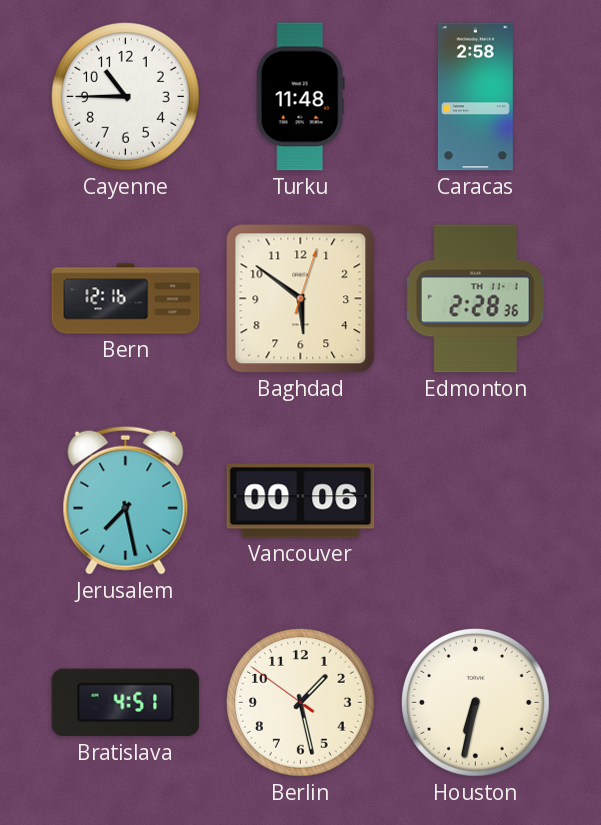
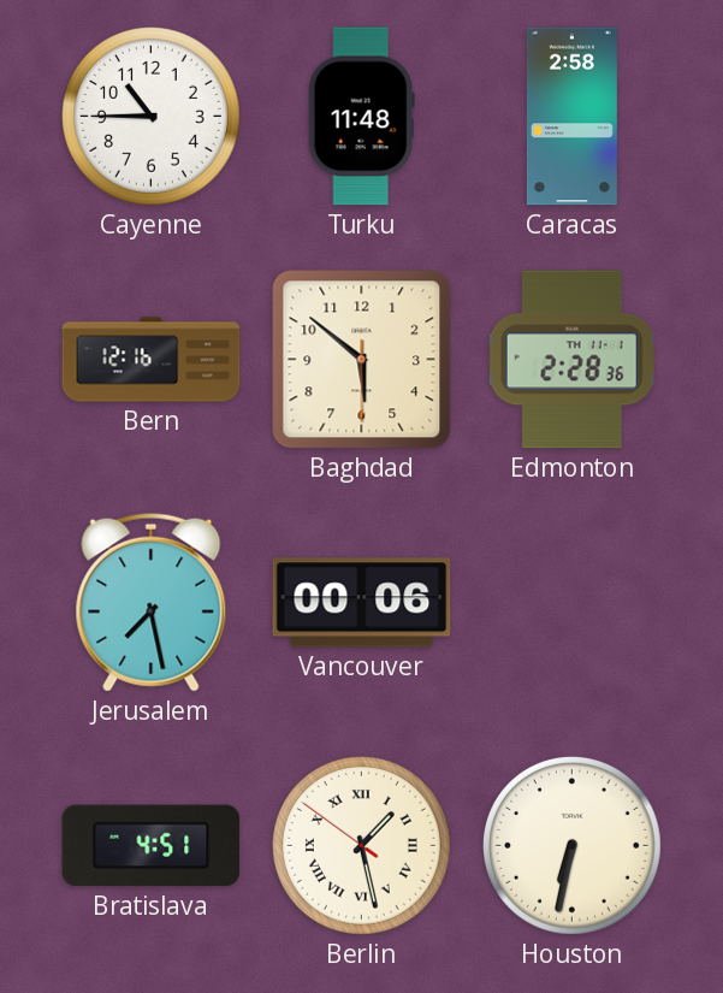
Baghdad: 5:51:03 -> 5:51:30 (362, 360)
Berlin numerals: Arabic -> Roman (361, 845)
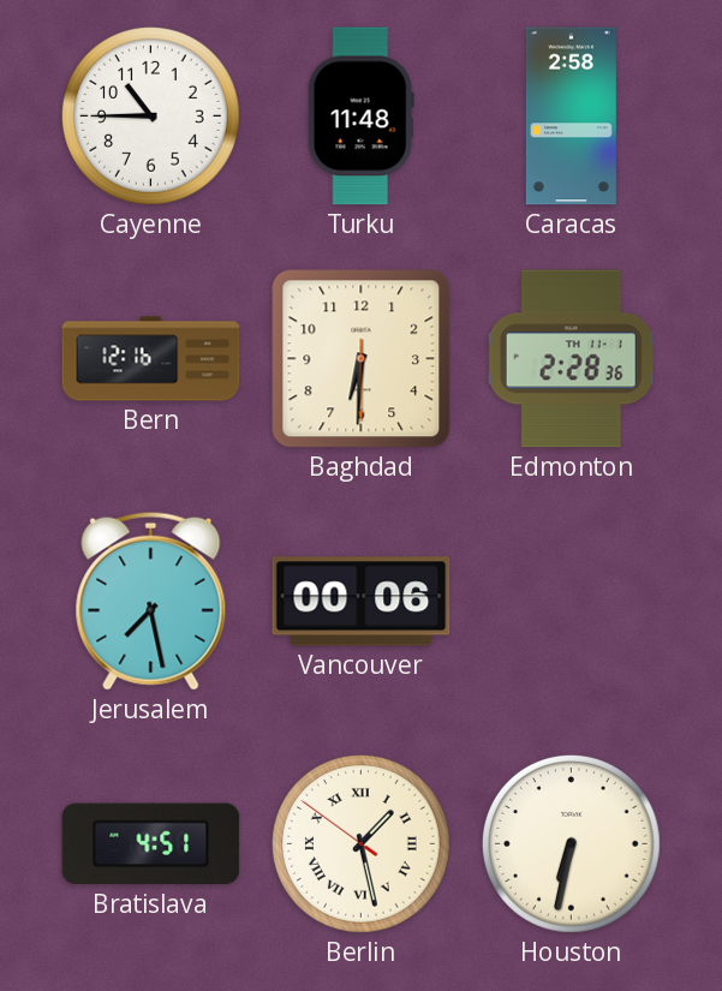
Baghdad: 5:51 -> 6:30 (362, 359)
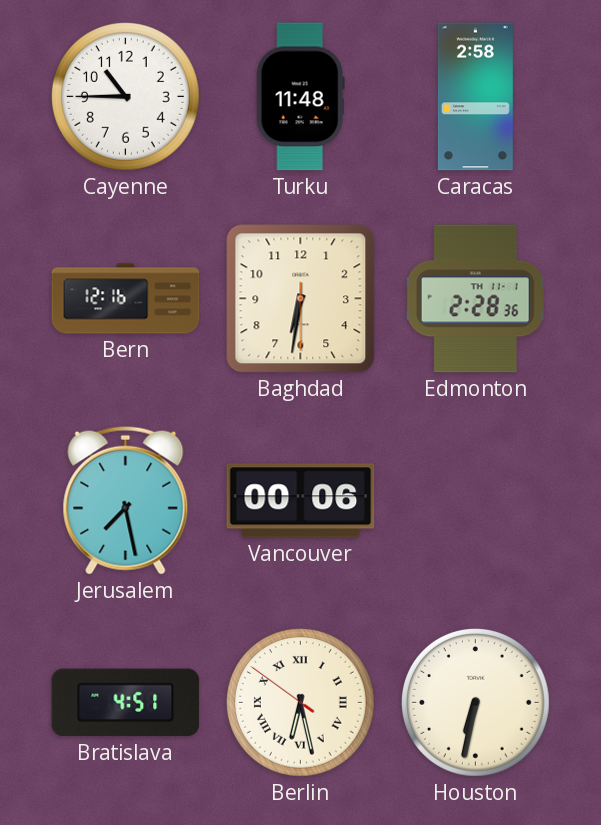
Baghdad: 6:30 -> 6:31 (301, 299)
Berlin: 1:27 -> 6:27 (300, 702)
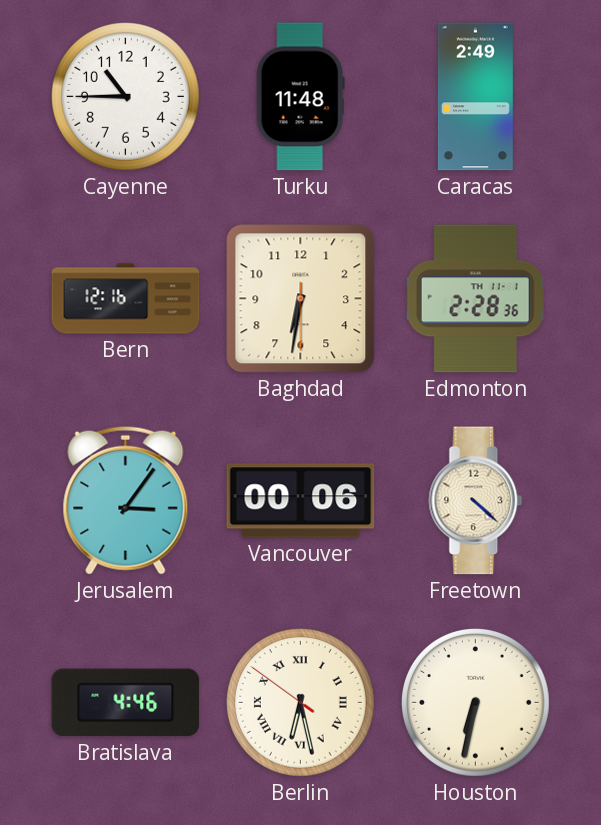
Caracas: 2:58 -> 2:49 (475, 97)
Jerusalem: 7:28 -> 3:06 (126, 500)
Freetown: none -> 4:22 (476, 501)
Bratislava: 4:51 -> 4:46 (126, 703)
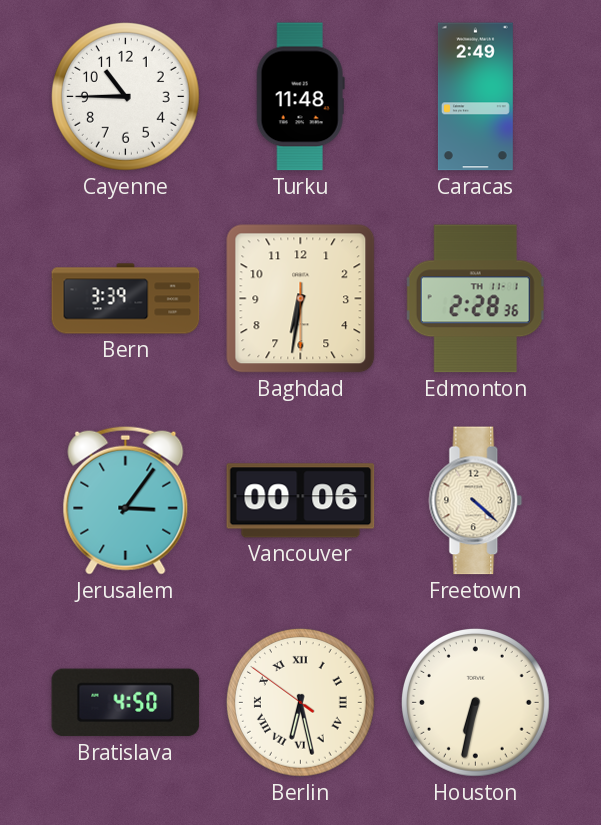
Bern: 12:16 -> 3:39 (126, 299)
Bratislava: 4:46 -> 4:50 (126, 703)
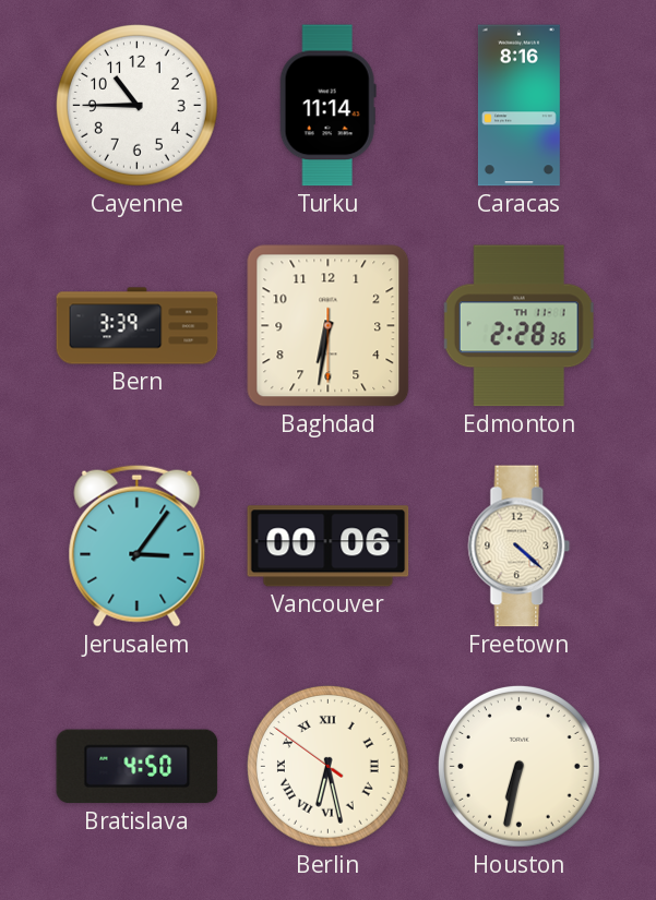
Turku: 11:48 -> 11:14 (327, 106)
Caracas: 2:49 -> 8:16 (518, 106)
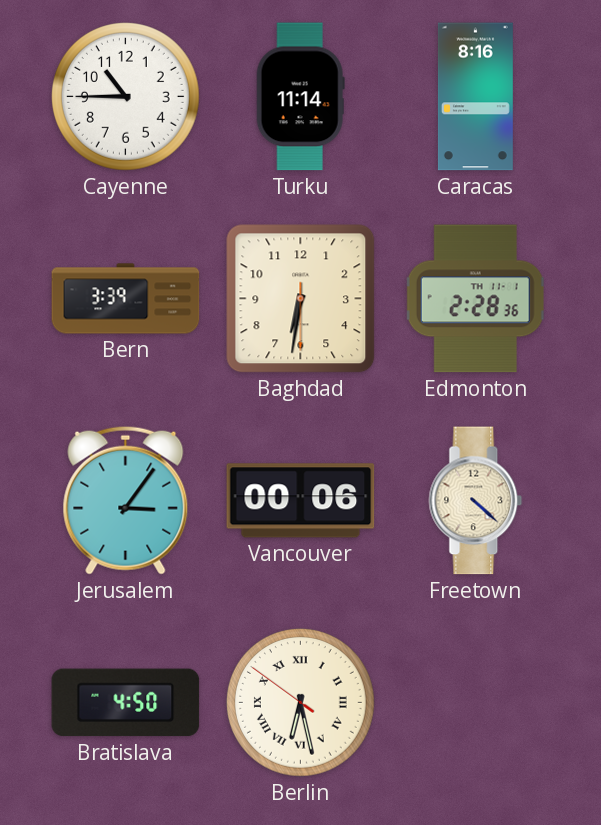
Houston: 6:32 -> none (518, 766)
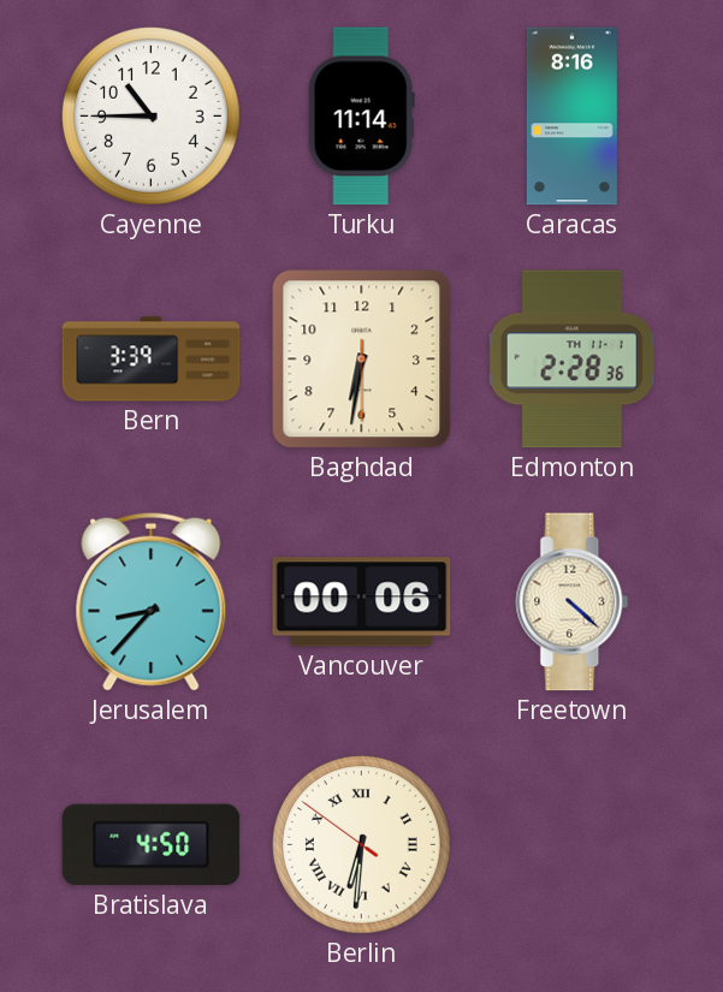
Jerusalem: 3:06 -> 8:37 (152, 601)
Berlin: 6:27 -> 6:30 (361, 844)
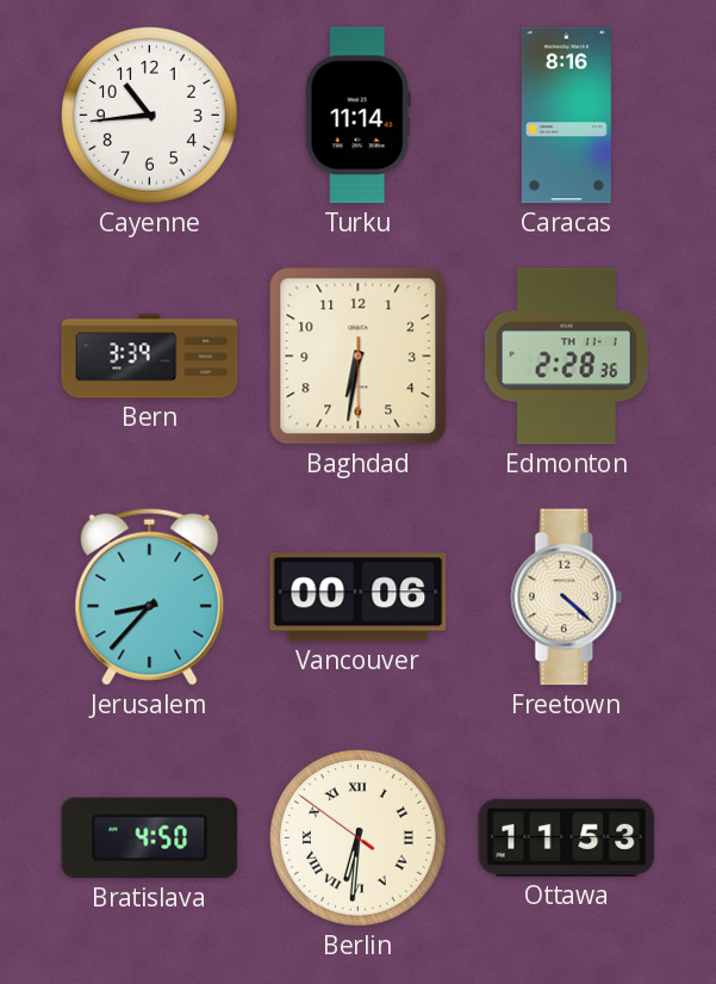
Cayenne: 10:45 -> 10:44 (149, 115)
Ottawa: none -> 11:53 (567, 837)
